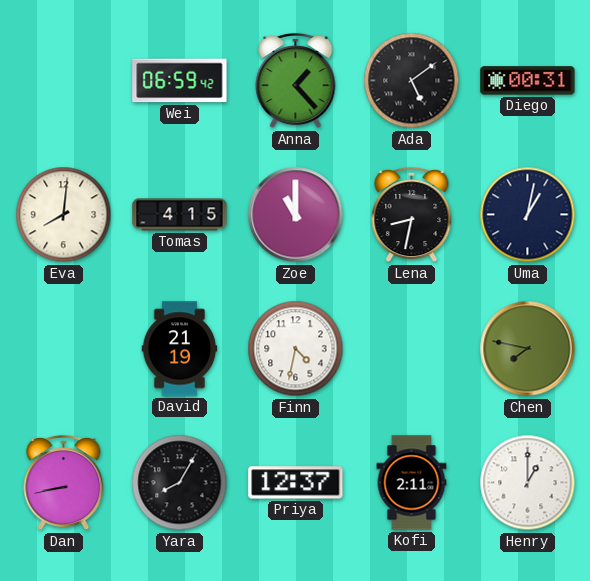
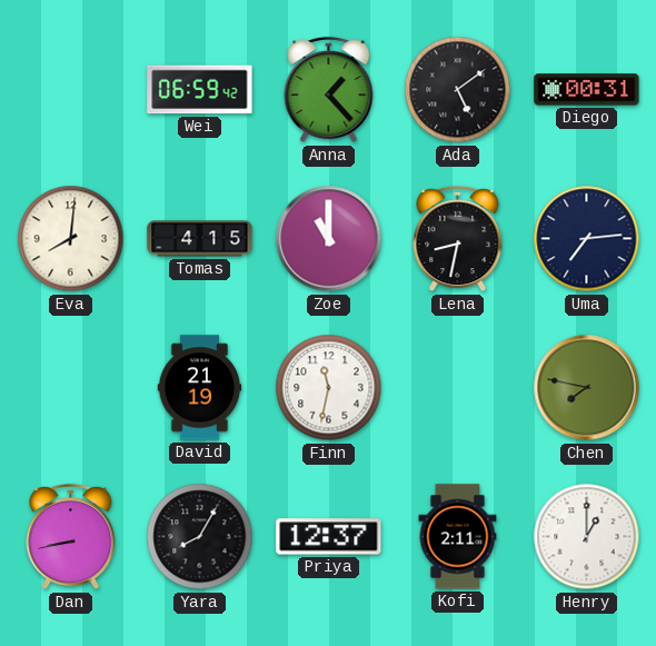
Uma: 1:02 -> 7:14 (587, 239)
Finn: 4:32 -> 11:32 (329, 388)
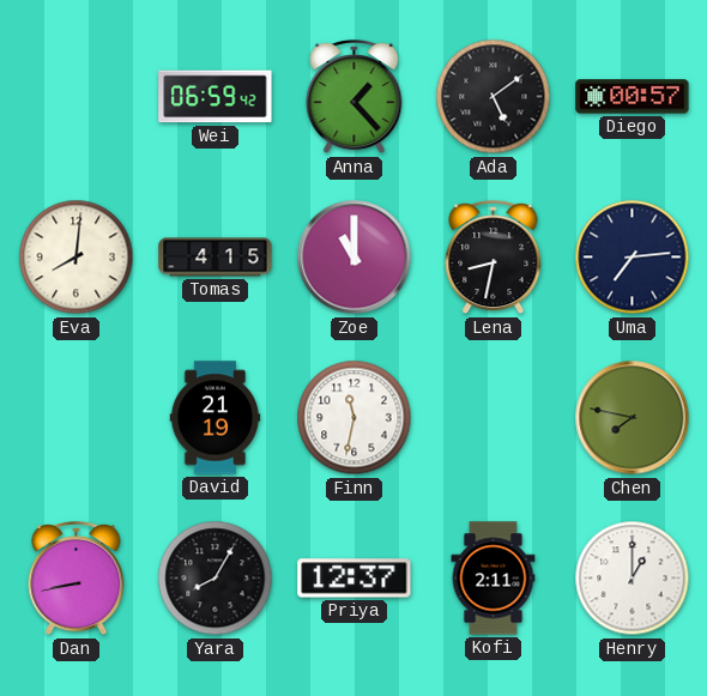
Diego: 00:31 -> 00:57 (633, 97)
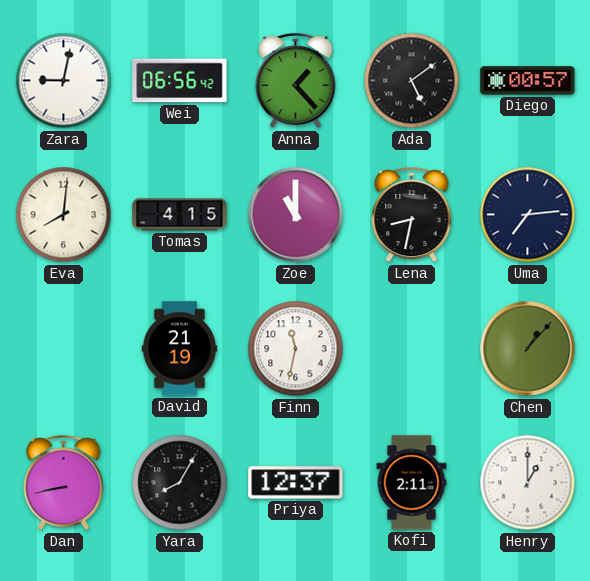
Zara: none -> 9:02 (64, 81)
Wei: 06:59 -> 06:56 (180, 81)
Chen: 7:47 -> 1:07 (528, 349)
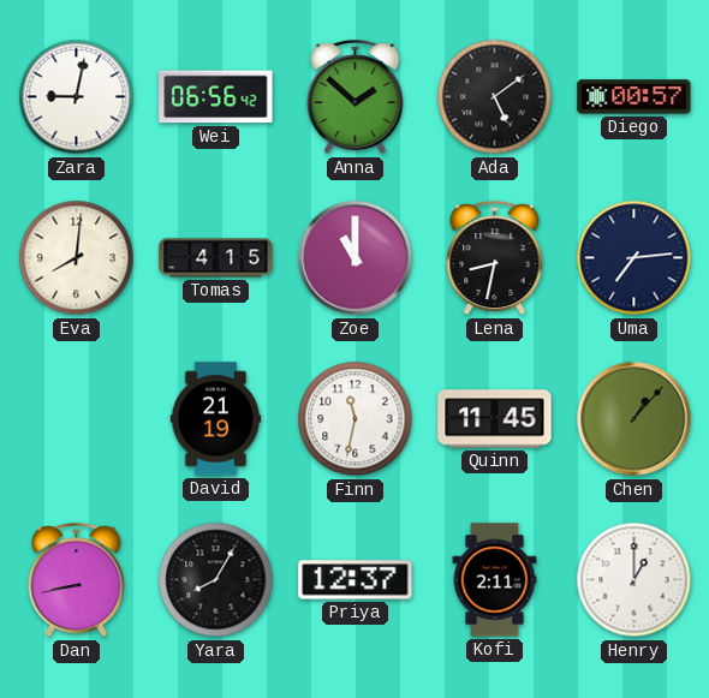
Anna: 1:23 -> 1:52 (356, 97)
Quinn: none -> 11:45 (495, 419)
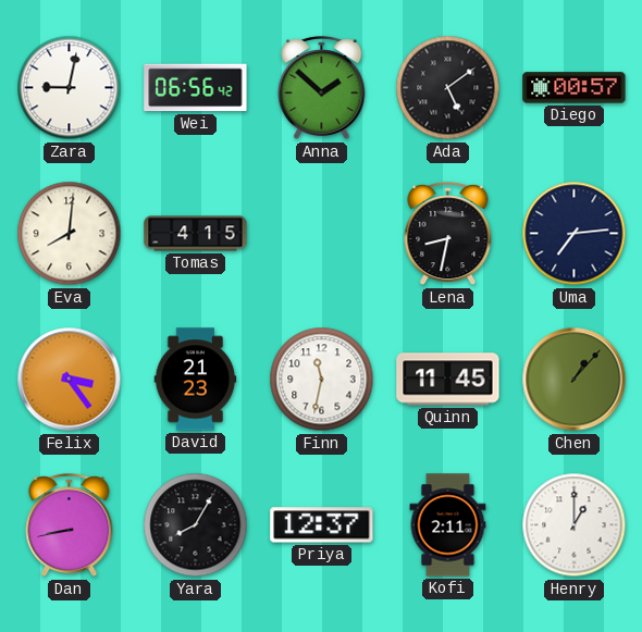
Zoe: 11:00 -> none (356, 258)
Felix: none -> 3:24 (70, 380)
David: 21:19 -> 21:23 (196, 380)
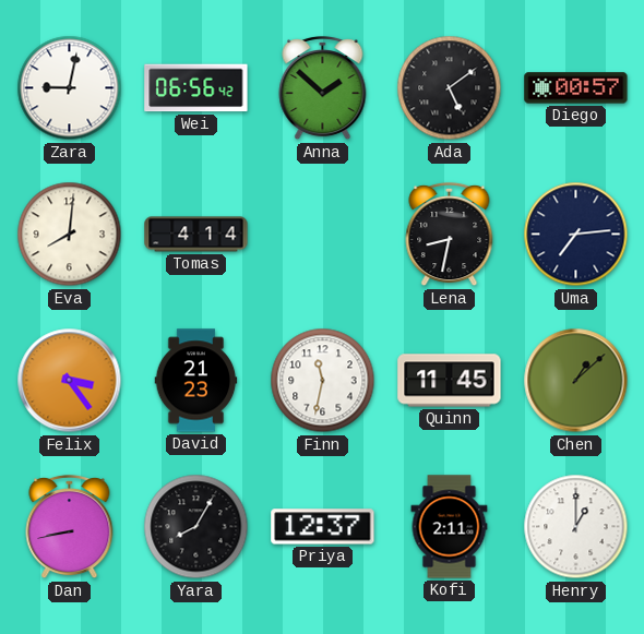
Tomas: 4:15 -> 4:14 (196, 235)
Chen: 1:07 -> 1:08 (576, 381)
